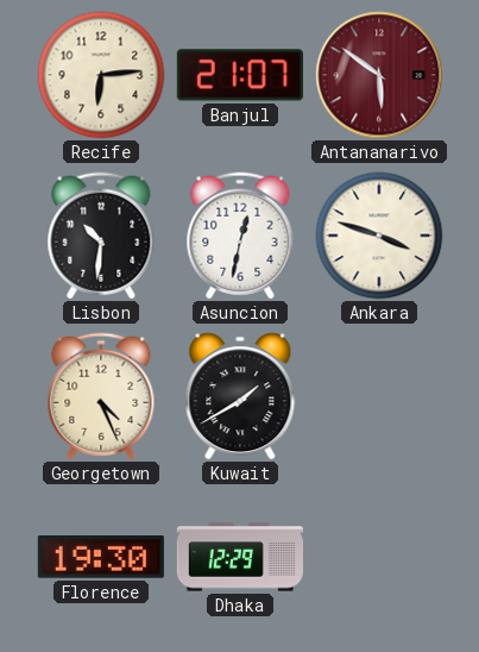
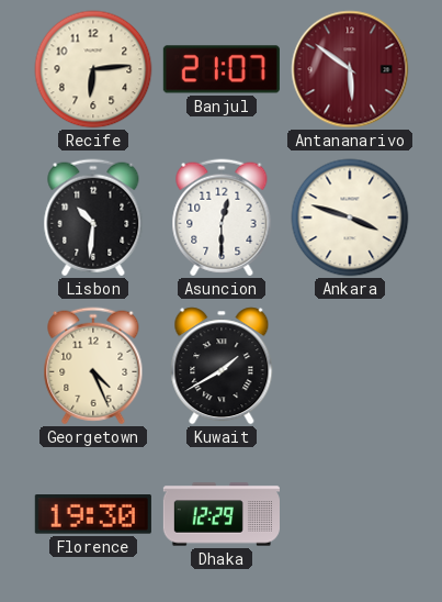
Asuncion: 12:32 -> 12:30 (222, 218)
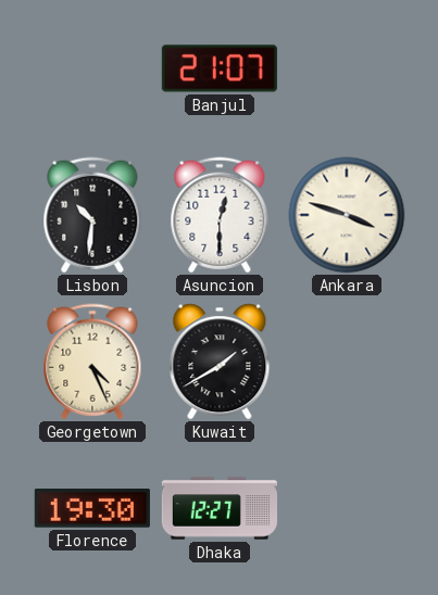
Recife: 6:14 -> none (93, 69)
Antananarivo: 5:51 -> none (350, 69)
Dhaka: 12:29 -> 12:27 (218, 508)
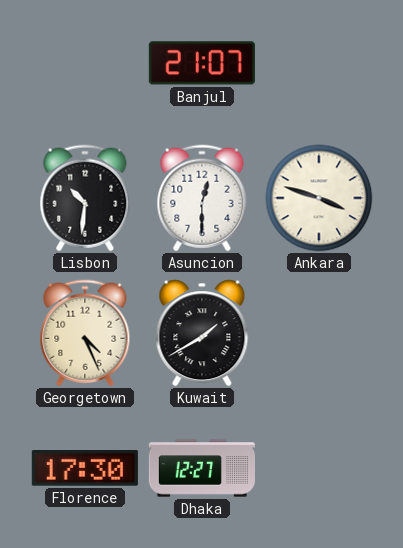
Florence: 19:30 -> 17:30 (85, 469)
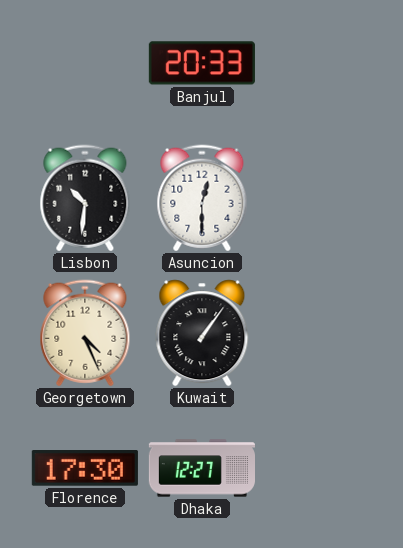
Banjul: 21:07 -> 20:33 (202, 63)
Ankara: 3:48 -> none (319, 198)
Kuwait: 1:40 -> 1:06 (202, 333)
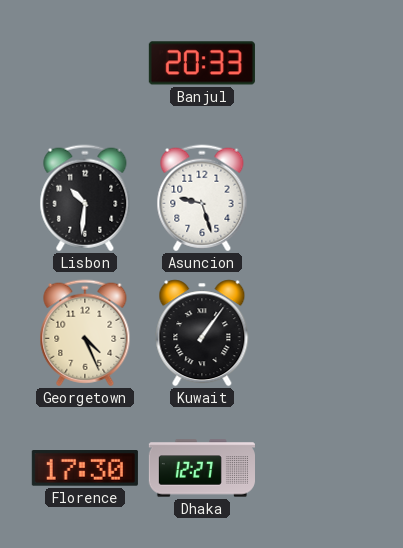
Asuncion: 12:30 -> 9:27 (202, 198)
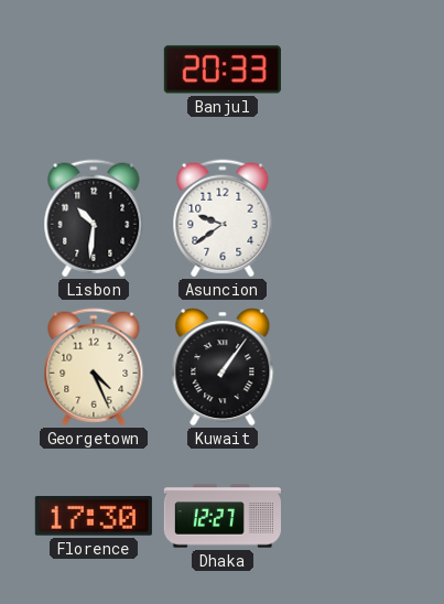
Asuncion: 9:27 -> 9:39 (223, 218)
